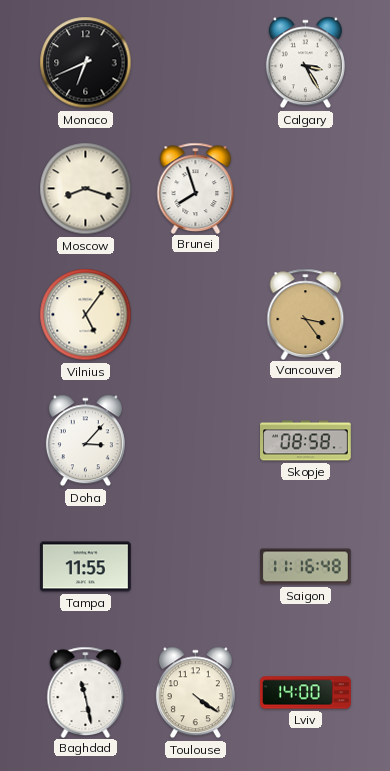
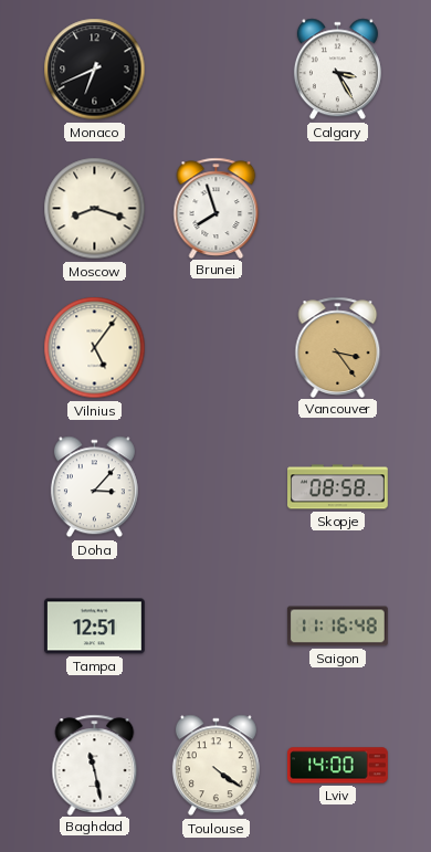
Tampa: 11:55 -> 12:51 (94, 627)
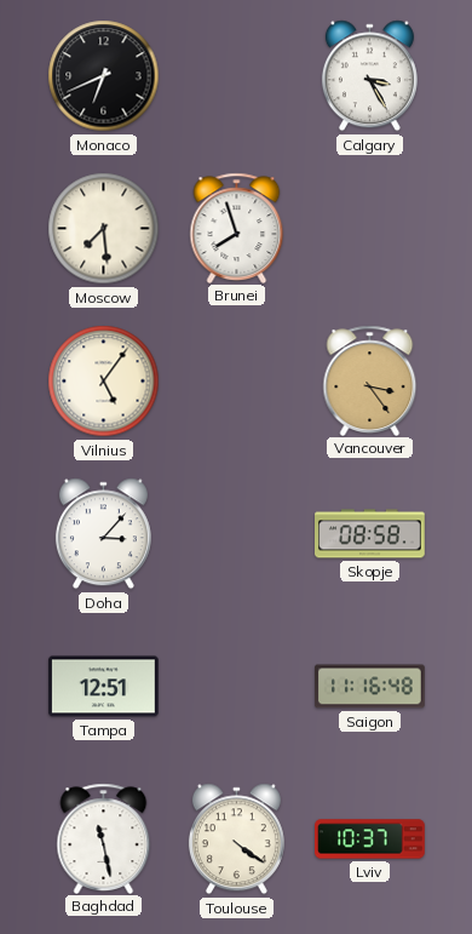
Moscow: 8:18 -> 7:29 (104, 229)
Lviv: 14:00 -> 10:37 (370, 840)
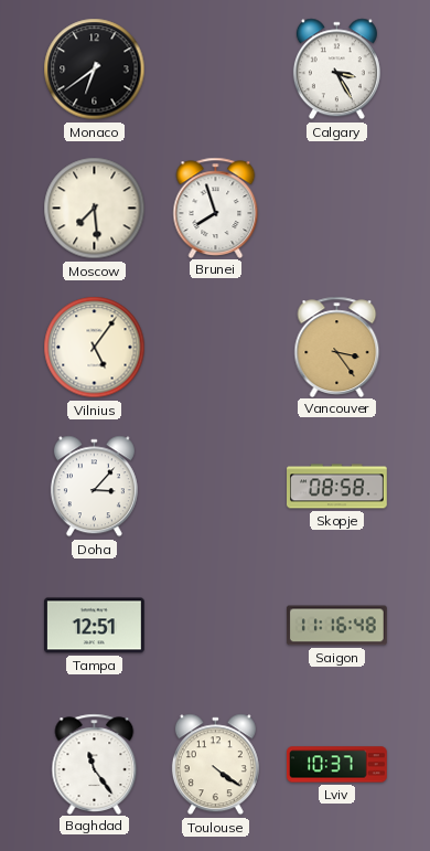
Monaco: 6:41 -> 6:39 (95, 70)
Baghdad: 11:28 -> 11:24 (95, 764)
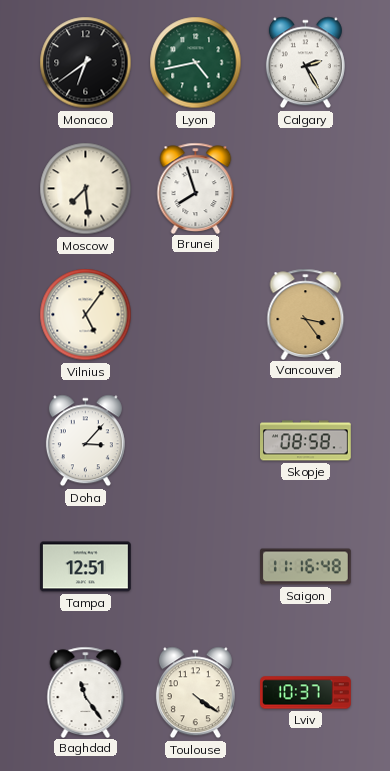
Lyon: none -> 4:43 (196, 63)
Calgary: 3:25 -> 2:25 (305, 63)
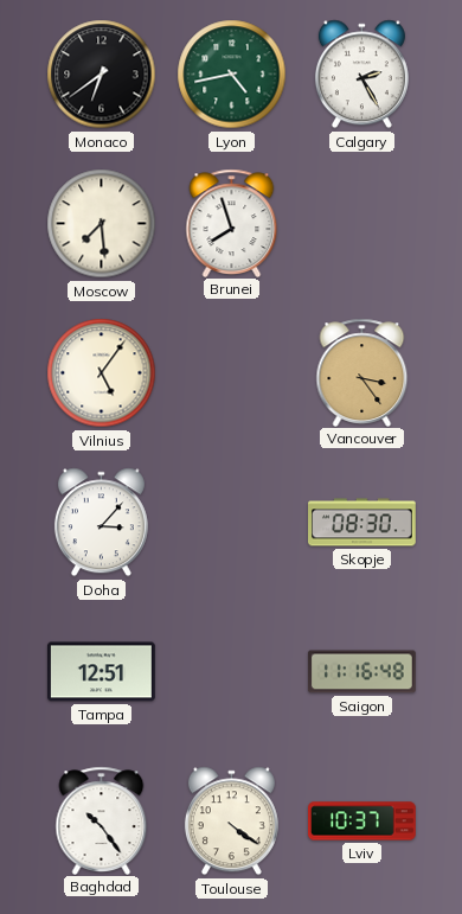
Skopje: 08:58 -> 08:30 (362, 523)
Baghdad: 11:24 -> 10:24 (102, 820)
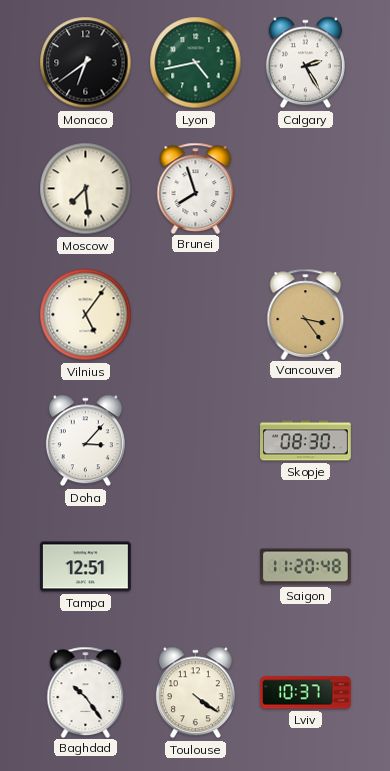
Saigon: 11:16 -> 11:20 (305, 567)
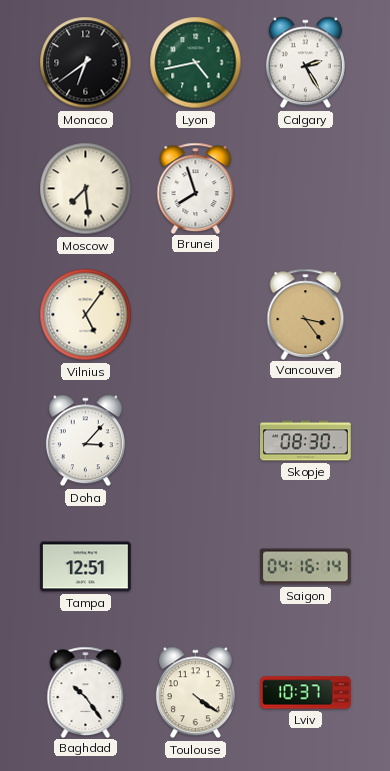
Saigon: 11:20 -> 04:16 (305, 567)
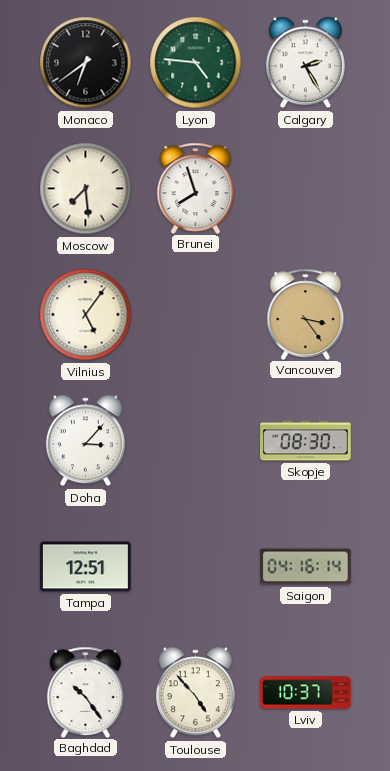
Lyon: 4:43 -> 4:46 (196, 63)
Toulouse: 4:21 -> 4:53 (195, 693)
